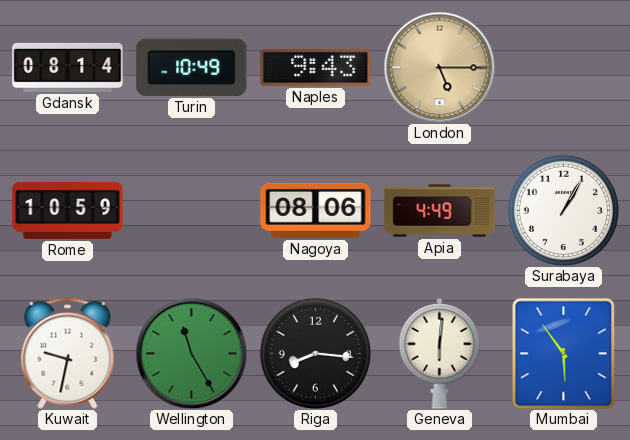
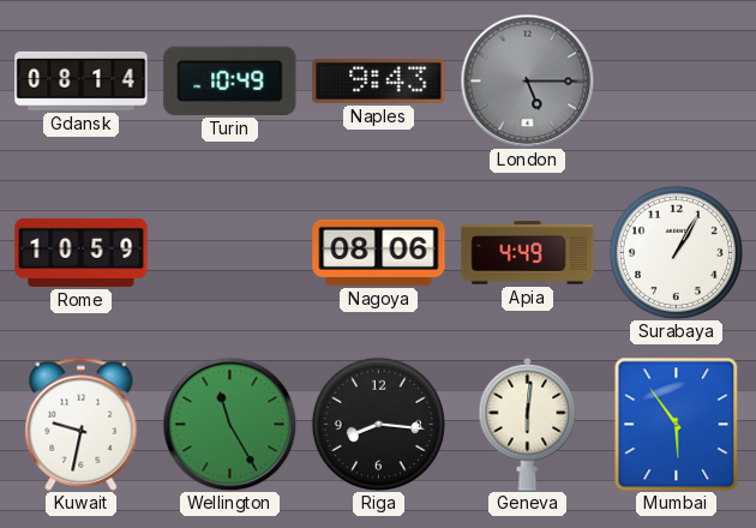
London dial: champagne -> grey (527, 80)
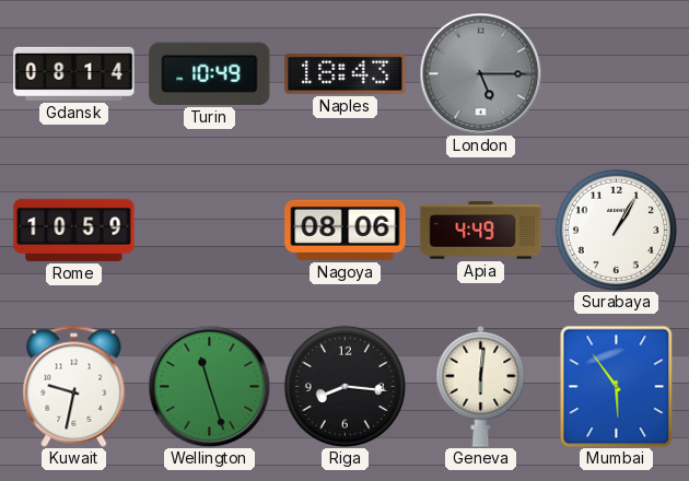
Naples: 9:43 -> 18:43 (346, 74)
Wellington: 11:25 -> 11:27 (209, 386)
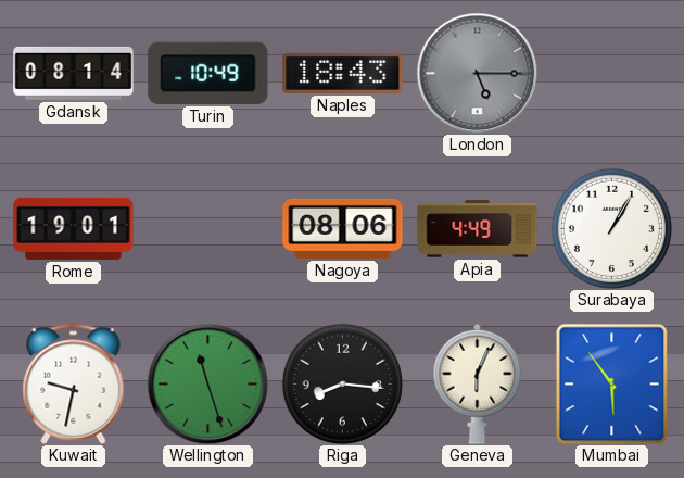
Rome: 10:59 -> 19:01 (74, 228)
Geneva: 6:01 -> 6:04 (478, 383)
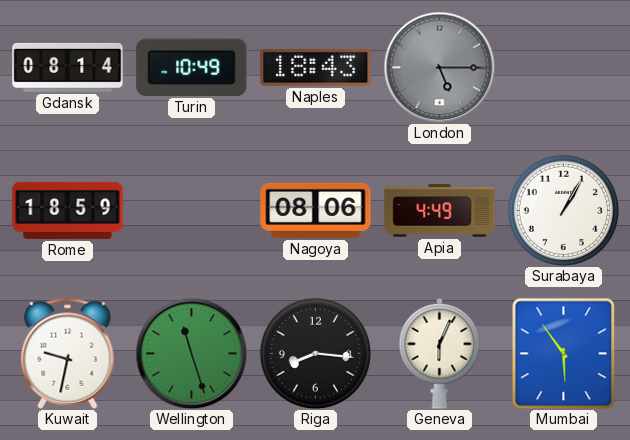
Rome: 19:01 -> 18:59 (68, 210)
